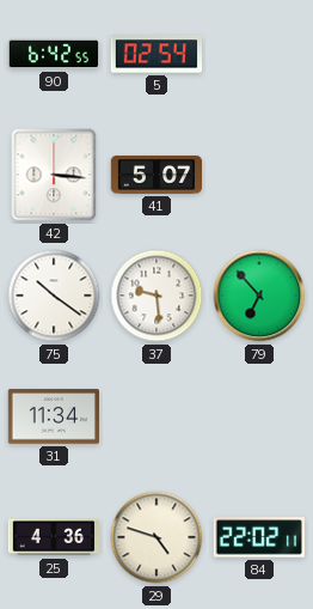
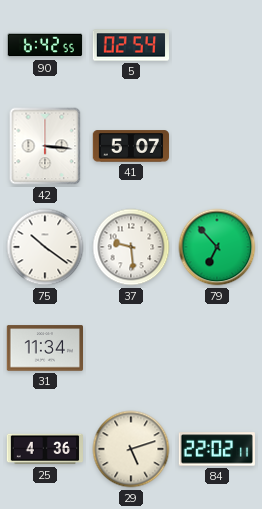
29: 4:48 -> 5:12 (131, 449)
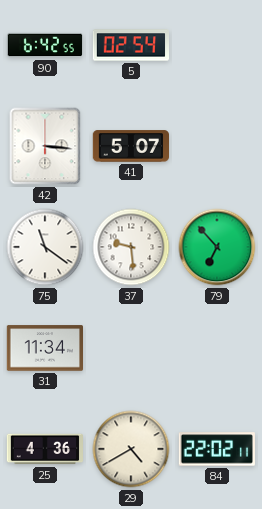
75: 10:21 -> 11:21 (45, 247)
29: 5:12 -> 4:40 (131, 449)
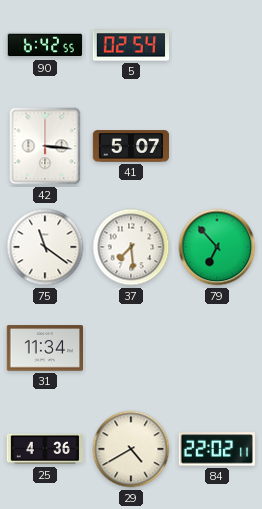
37: 9:29 -> 7:29 (131, 247)
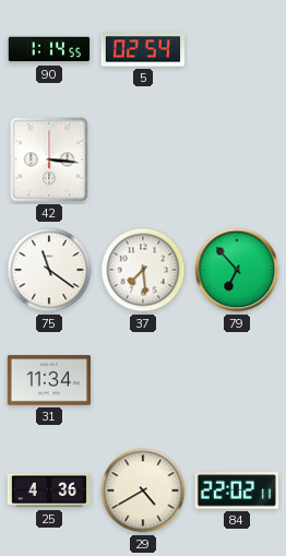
90: 6:42 -> 1:14 (48, 49)
41: 5:07 -> none (130, 146)
